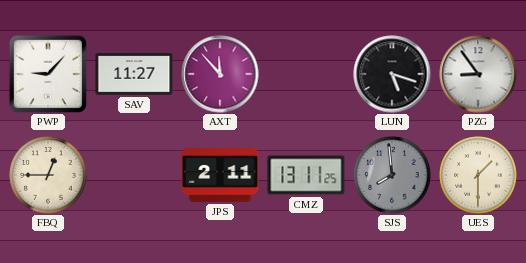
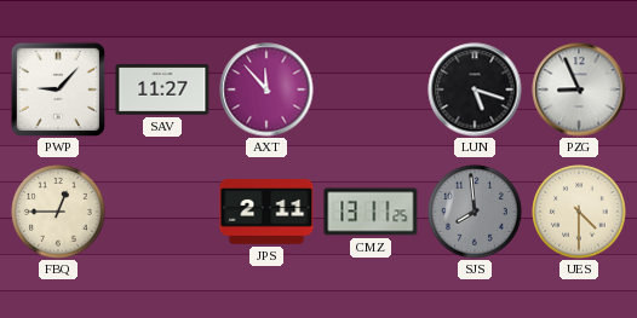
PZG: 8:54 -> 8:56 (579, 89)
UES: 1:30 -> 4:30 (579, 212)
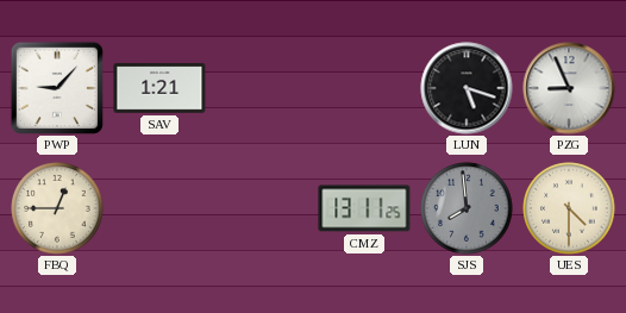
SAV: 11:27 -> 1:21 (159, 88)
AXT: 11:53 -> none (266, 89)
JPS: 2:11 -> none (266, 213)
